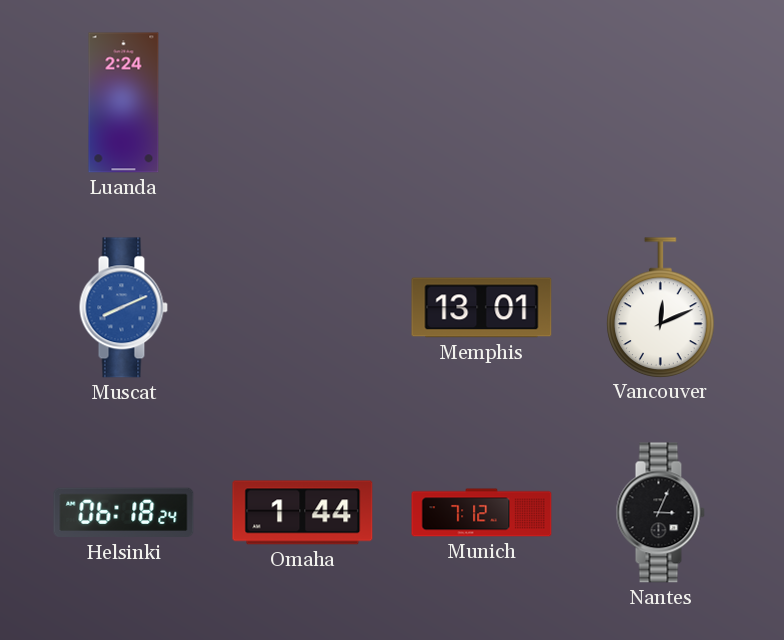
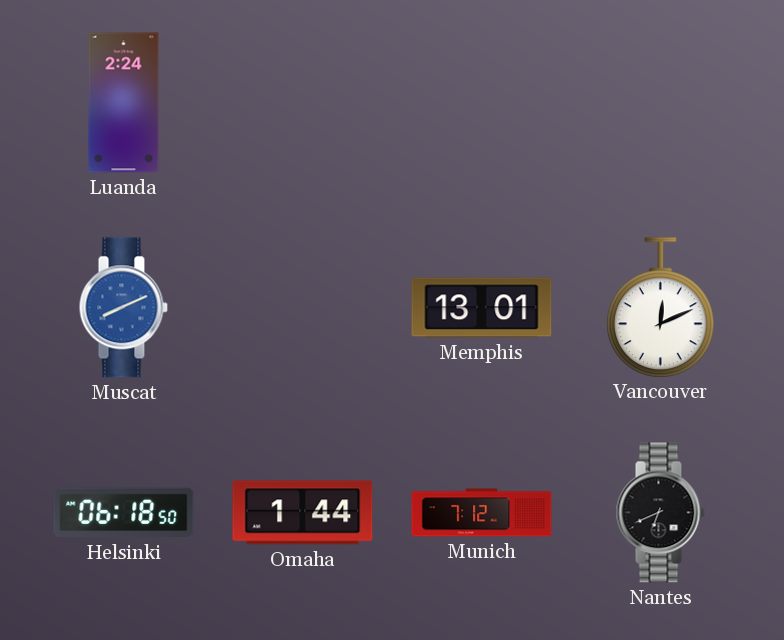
Helsinki: 06:18:24 -> 06:18:50 (124, 513)
Nantes: 3:04 -> 6:41 (660, 513)
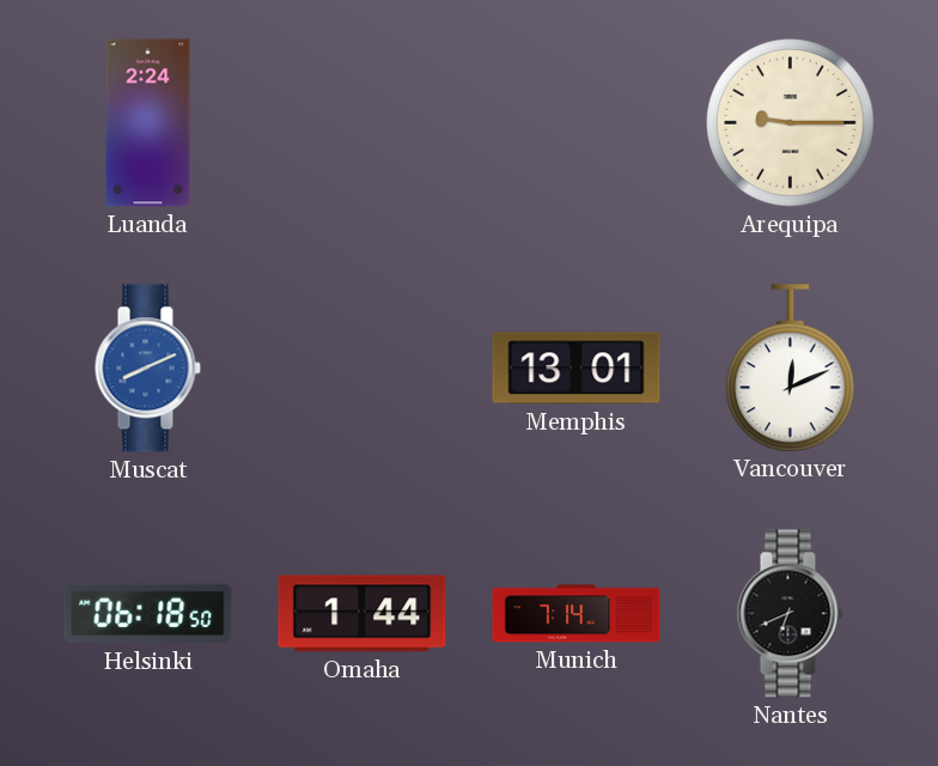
Arequipa: none -> 9:15 (791, 123)
Munich: 7:12 -> 7:14 (577, 614)
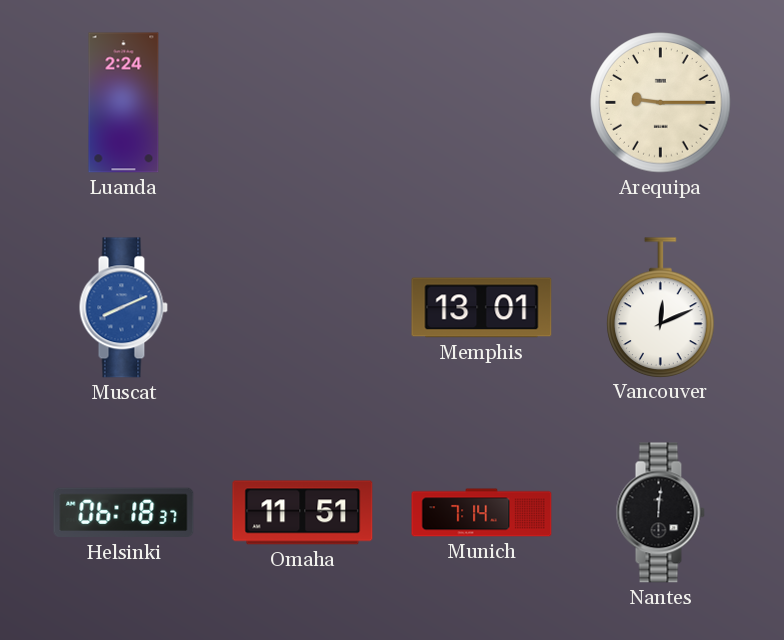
Helsinki: 06:18:50 -> 06:18:37 (124, 513)
Omaha: 1:44 -> 11:51 (303, 513)
Nantes: 6:41 -> 12:01 (660, 513)
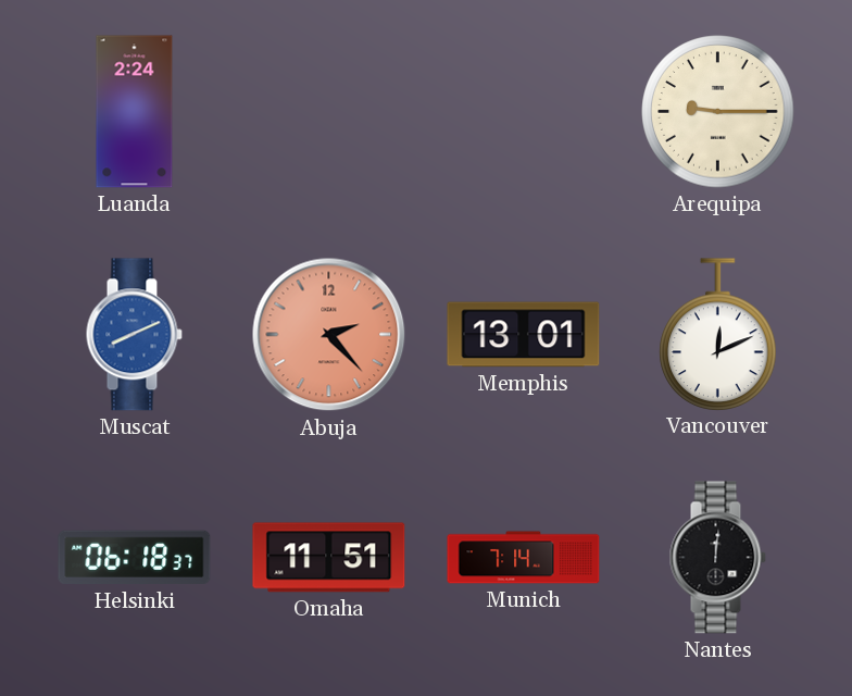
Abuja: none -> 2:23 (329, 335)
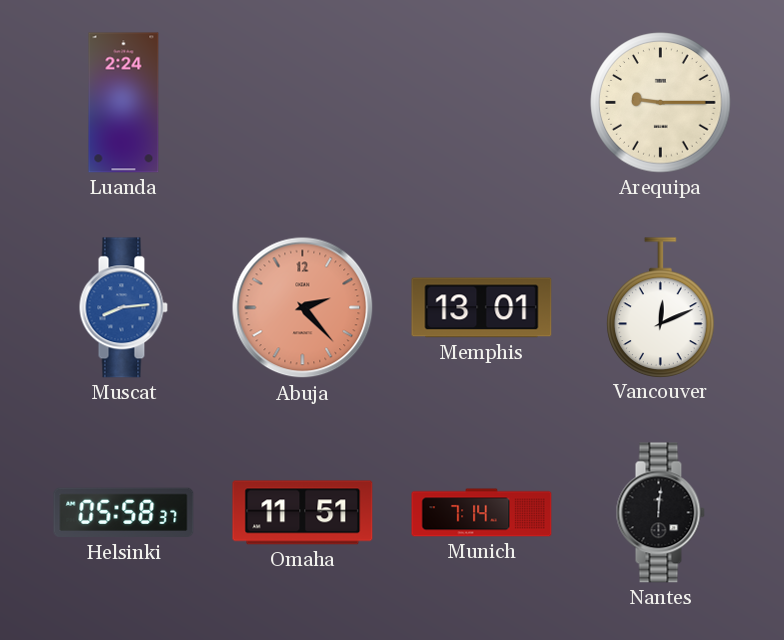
Muscat: 8:11 -> 8:14 (123, 308)
Helsinki: 06:18 -> 05:58 (124, 513)
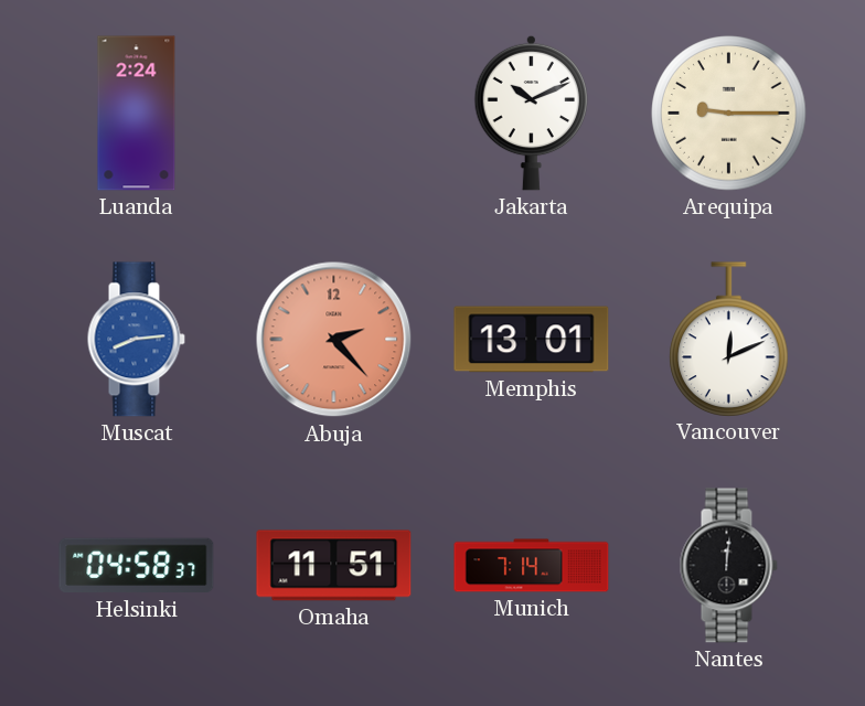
Jakarta: none -> 10:11 (532, 113)
Helsinki: 05:58 -> 04:58 (137, 566)
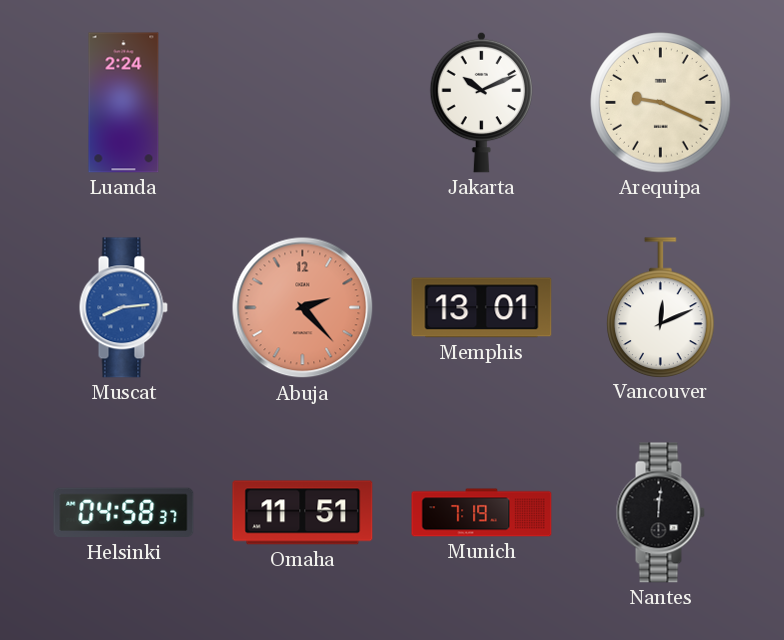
Arequipa: 9:15 -> 9:19 (661, 103)
Munich: 7:14 -> 7:19 (482, 513)
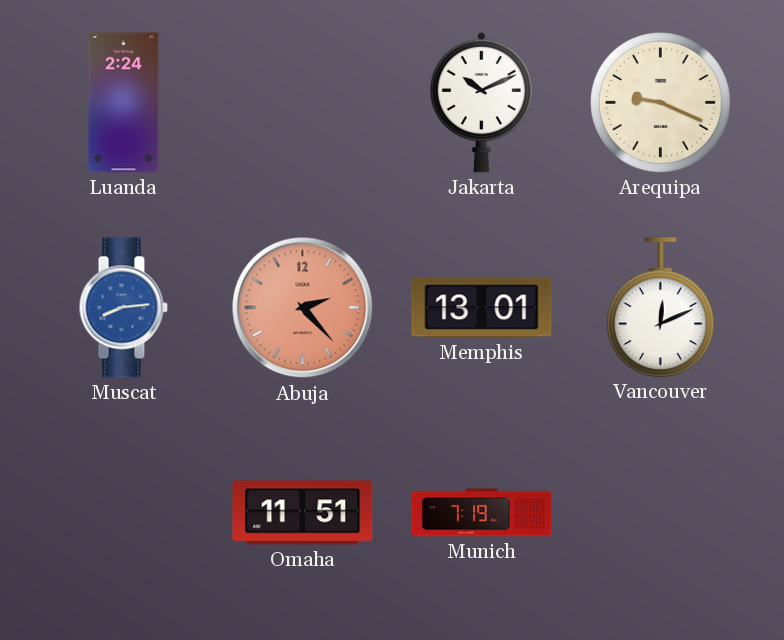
Helsinki: 04:58 -> none (124, 513)
Nantes: 12:01 -> none (660, 513)
